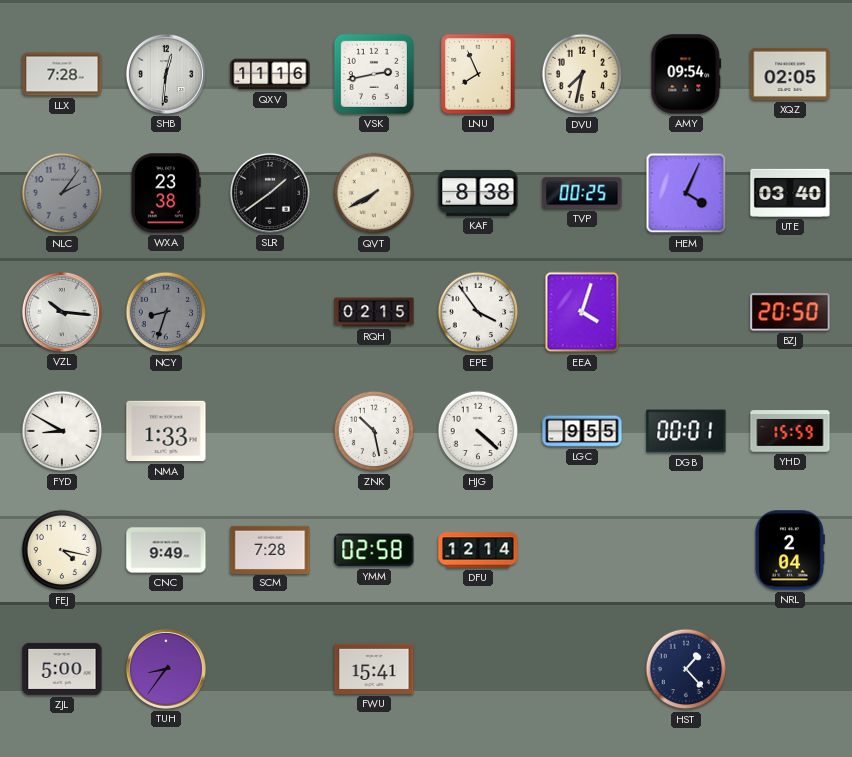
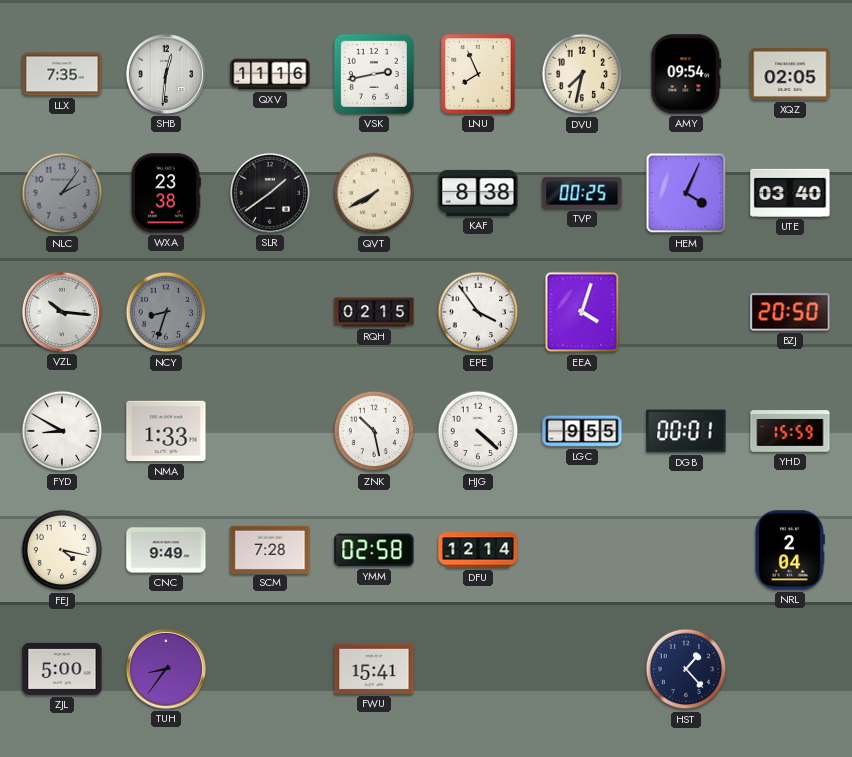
LLX: 7:28 -> 7:35 (62, 74)
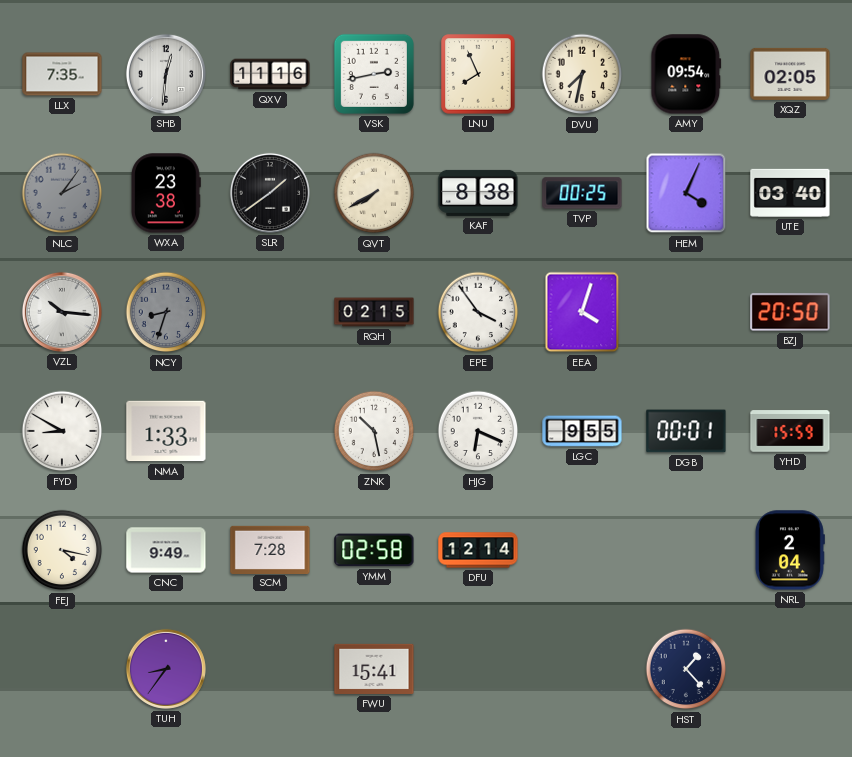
HJG: 4:22 -> 6:19 (478, 431)
ZJL: 5:00 -> none (62, 669)
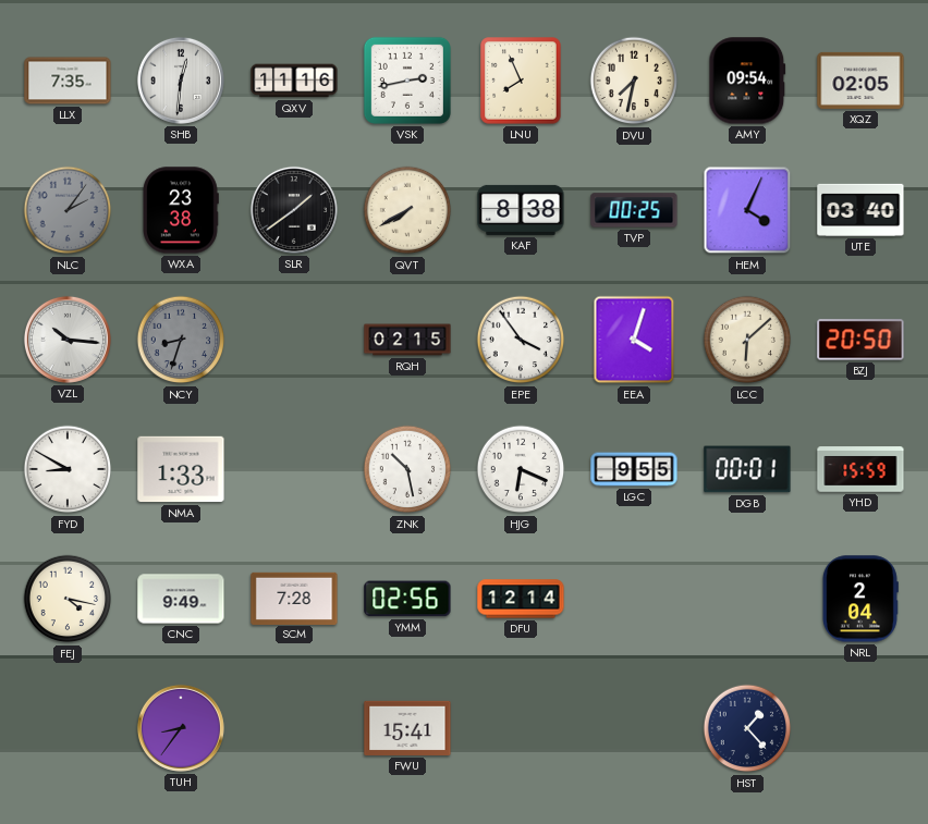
LCC: none -> 6:08 (747, 340)
YMM: 02:58 -> 02:56 (407, 599)
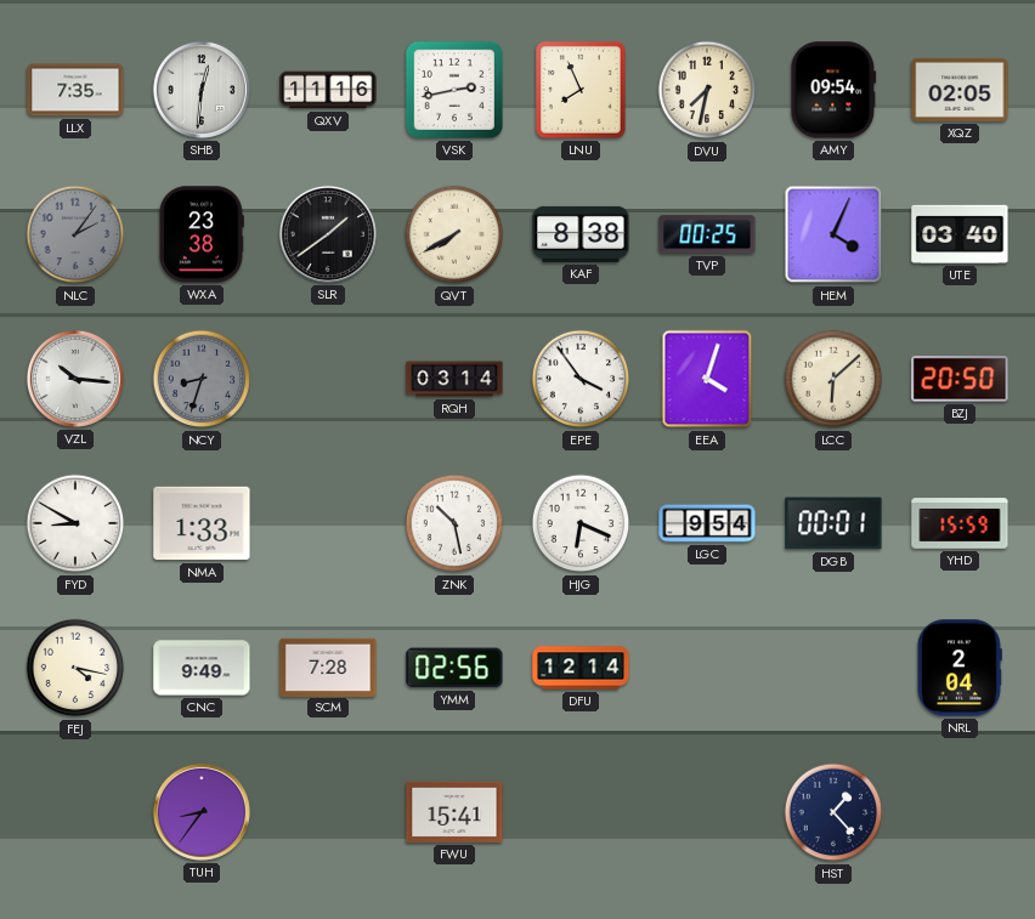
RQH: 02:15 -> 03:14 (454, 379)
LGC: 9:55 -> 9:54 (707, 523)
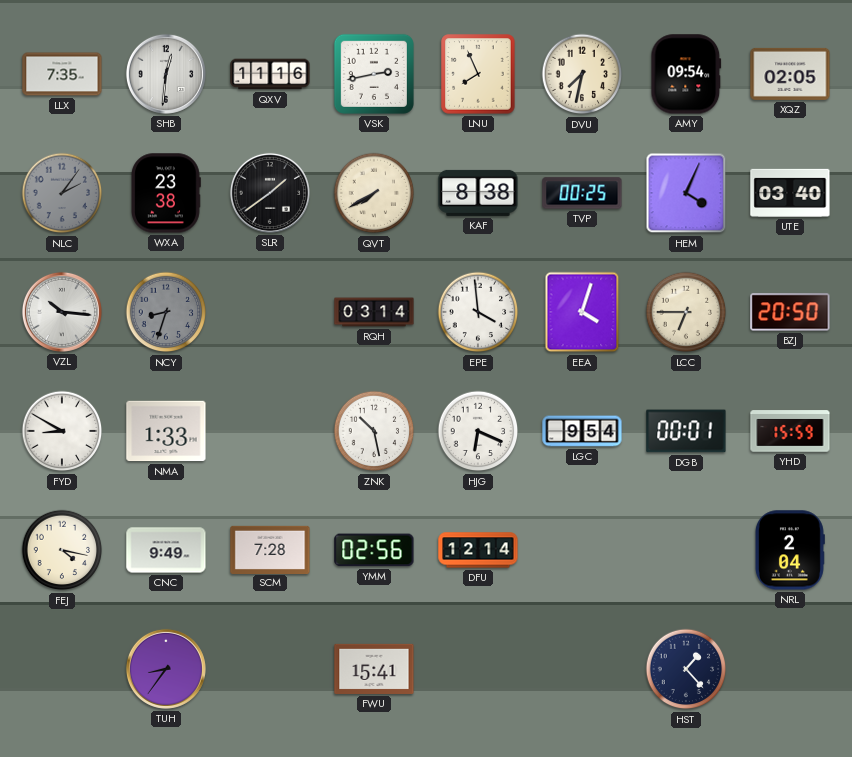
EPE: 3:54 -> 3:59 (478, 312)
LCC: 6:08 -> 6:45 (686, 312)
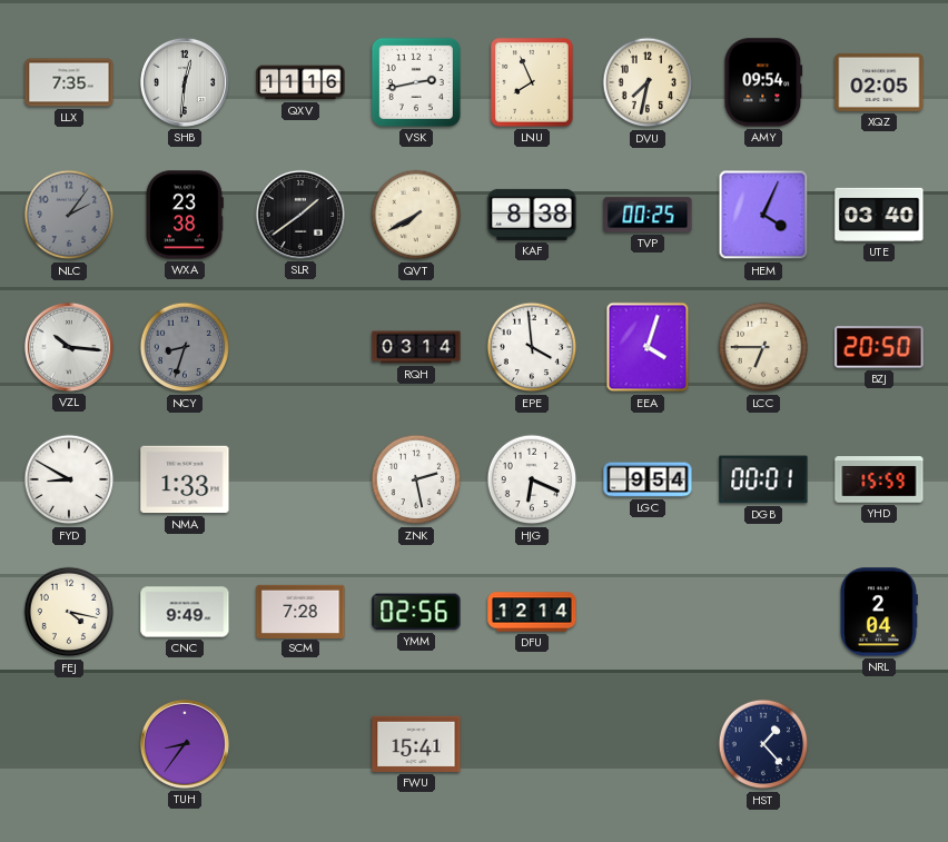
ZNK: 10:28 -> 2:28 (416, 479)
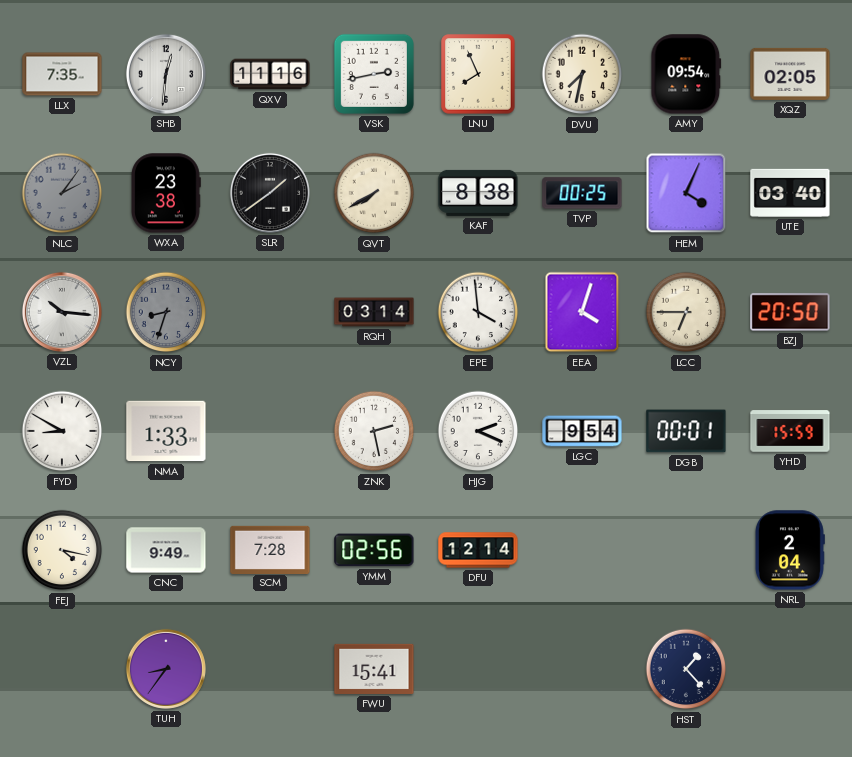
HJG: 6:19 -> 2:19 (478, 431)
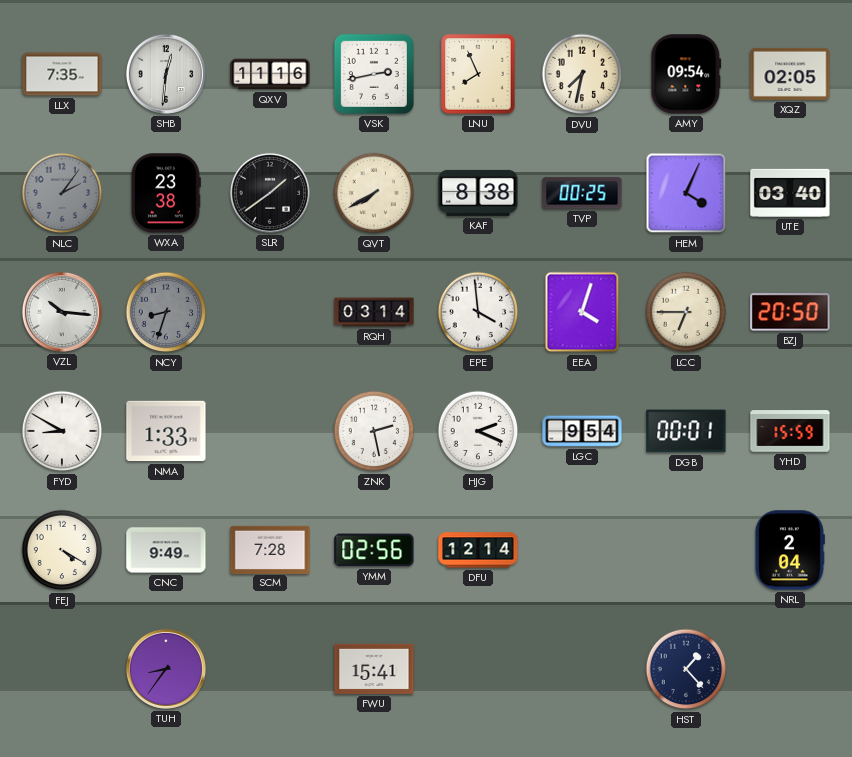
FEJ: 4:17 -> 4:20 (62, 550)
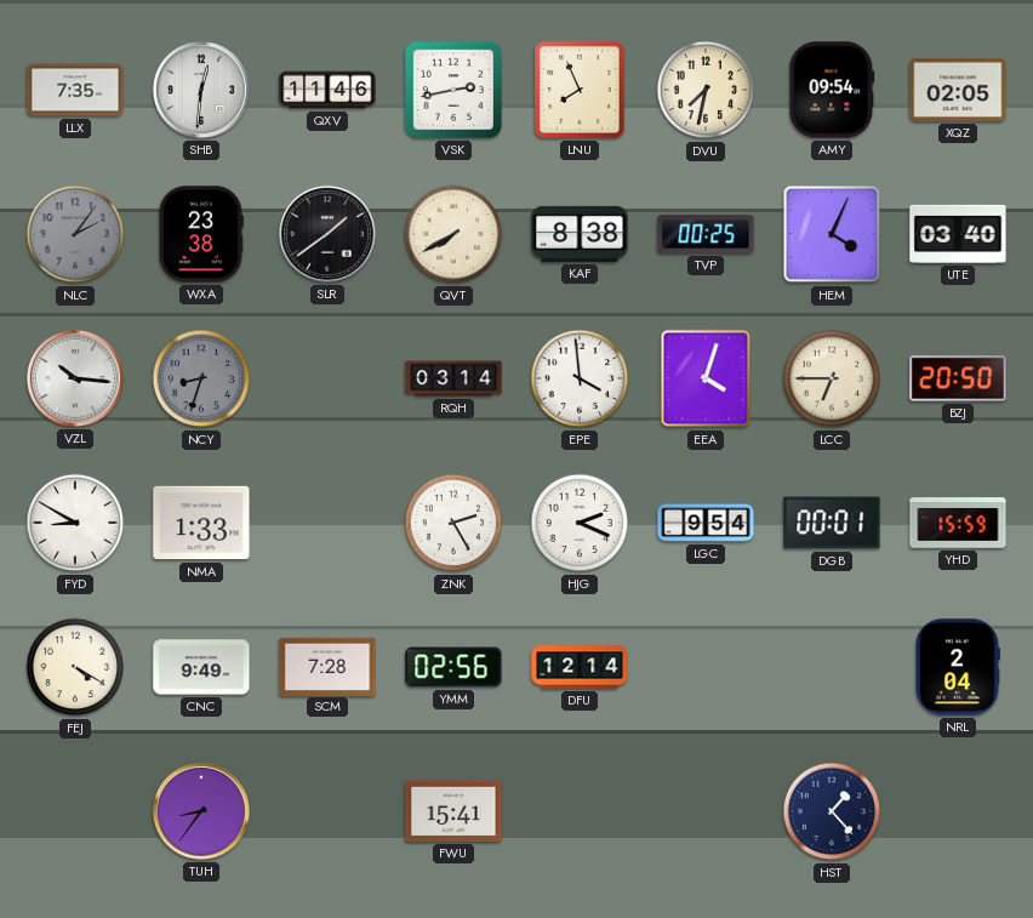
QXV: 11:16 -> 11:46 (327, 90)
ZNK: 2:28 -> 2:25 (453, 523)
